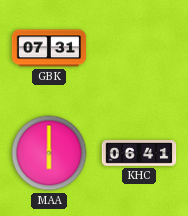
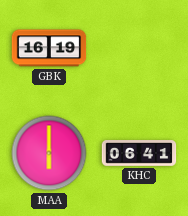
GBK: 07:31 -> 16:19 (49, 48)
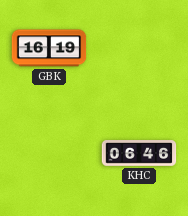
MAA: 6:00 -> none (49, 153)
KHC: 06:41 -> 06:46 (139, 153)
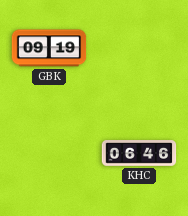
GBK: 16:19 -> 09:19 (49, 48)
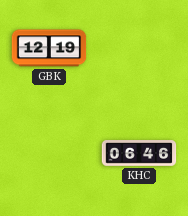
GBK: 09:19 -> 12:19 (49, 48)
